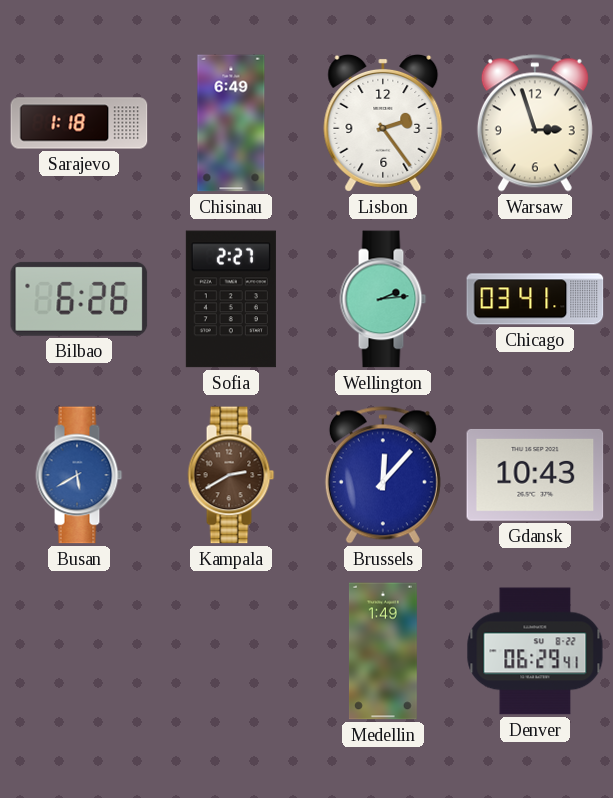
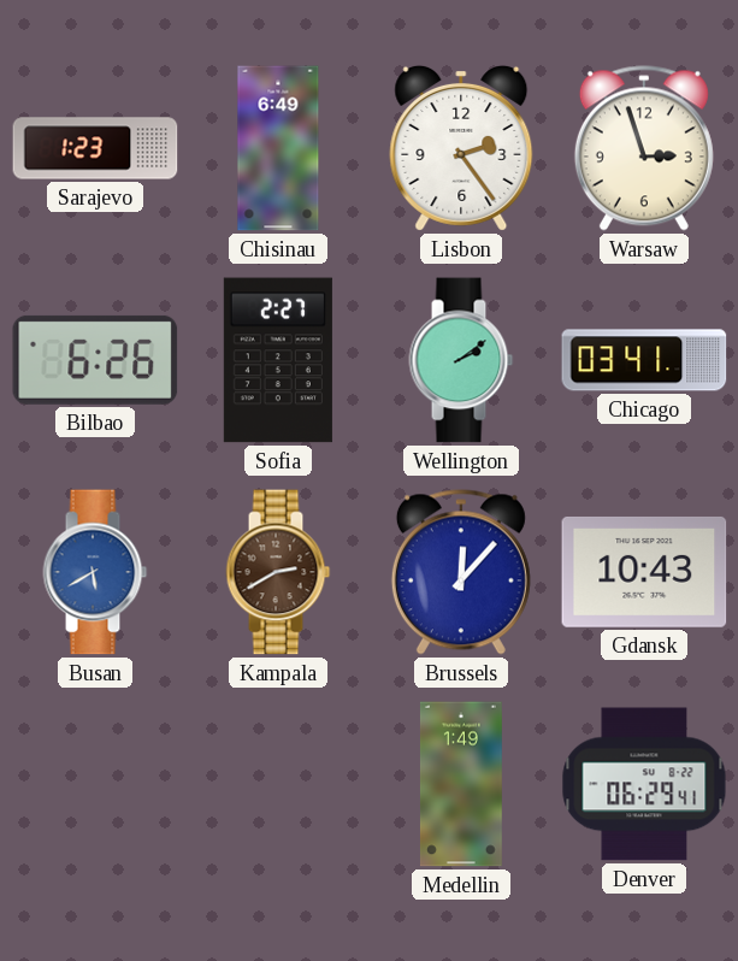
Sarajevo: 1:18 -> 1:23 (95, 148)
Wellington: 2:14 -> 2:09 (461, 360)
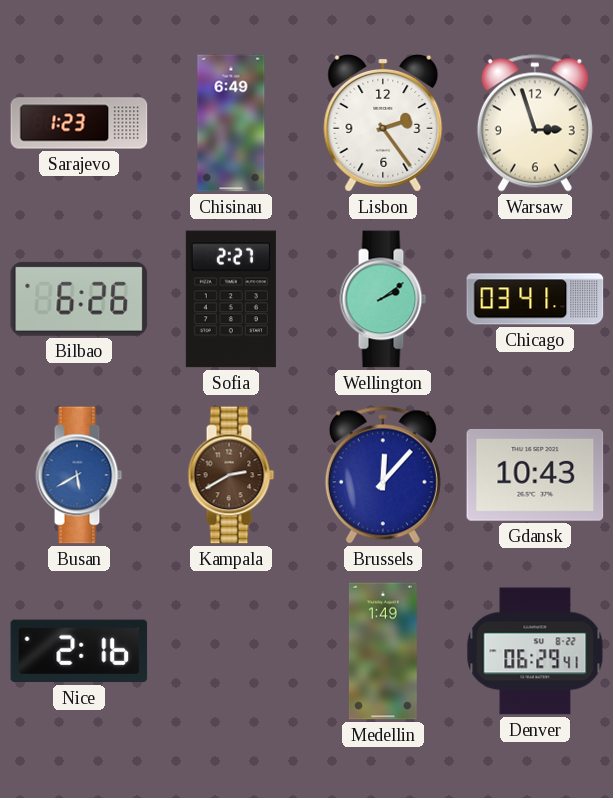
Nice: none -> 2:16 (79, 651)
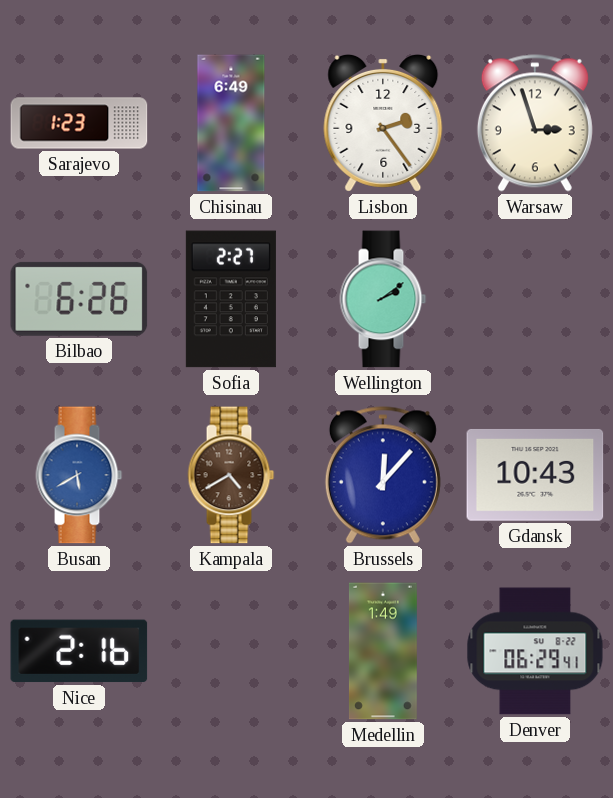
Chicago: 03:41 -> none (535, 299)
Kampala: 2:40 -> 4:40 (231, 475)
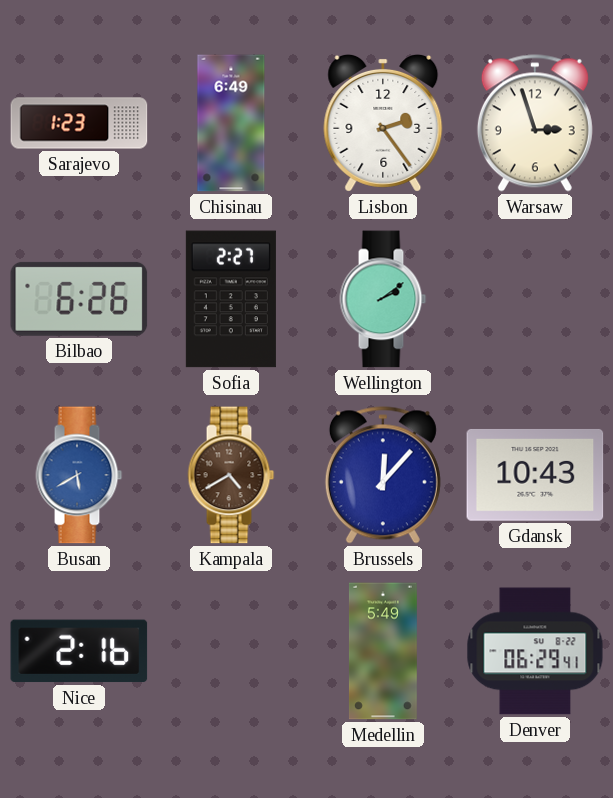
Medellin: 1:49 -> 5:49 (383, 651)
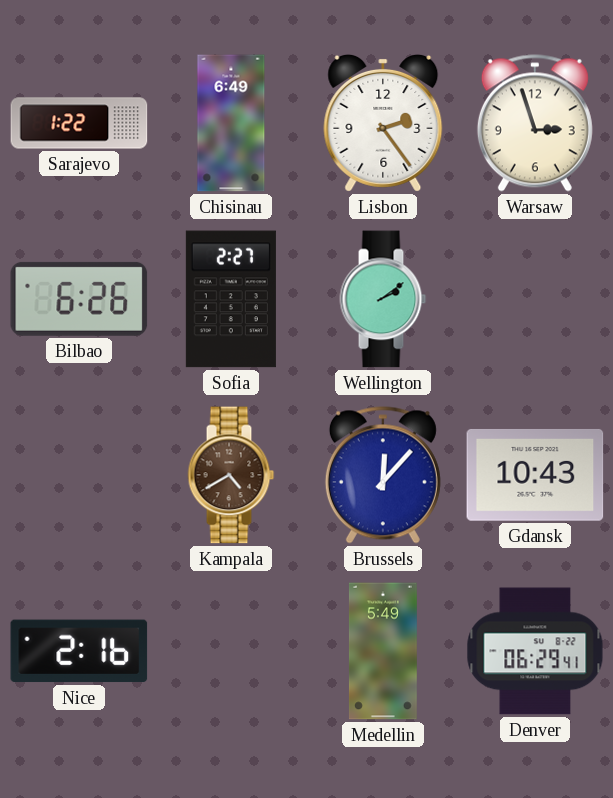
Sarajevo: 1:23 -> 1:22 (79, 123)
Busan: 5:40 -> none (79, 475)
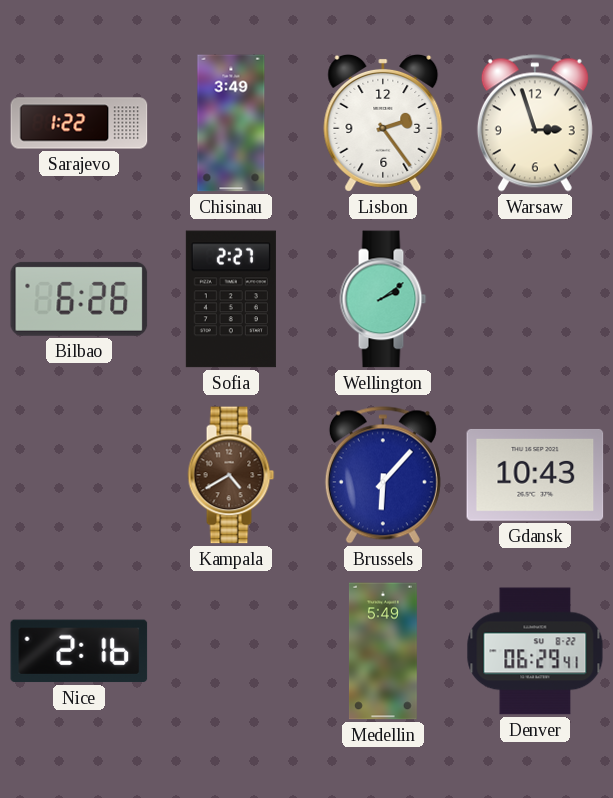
Chisinau: 6:49 -> 3:49 (231, 123)
Brussels: 12:07 -> 6:07 (383, 475)
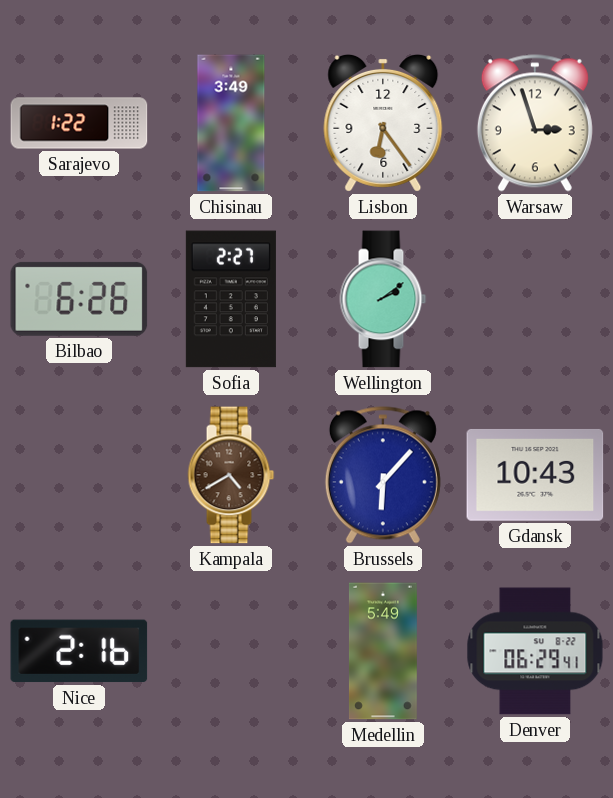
Lisbon: 2:24 -> 6:24 (383, 123)
